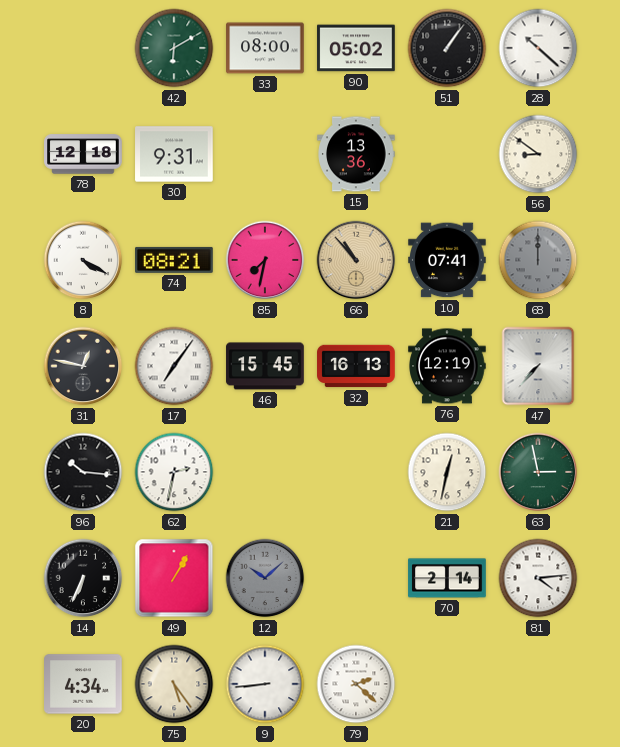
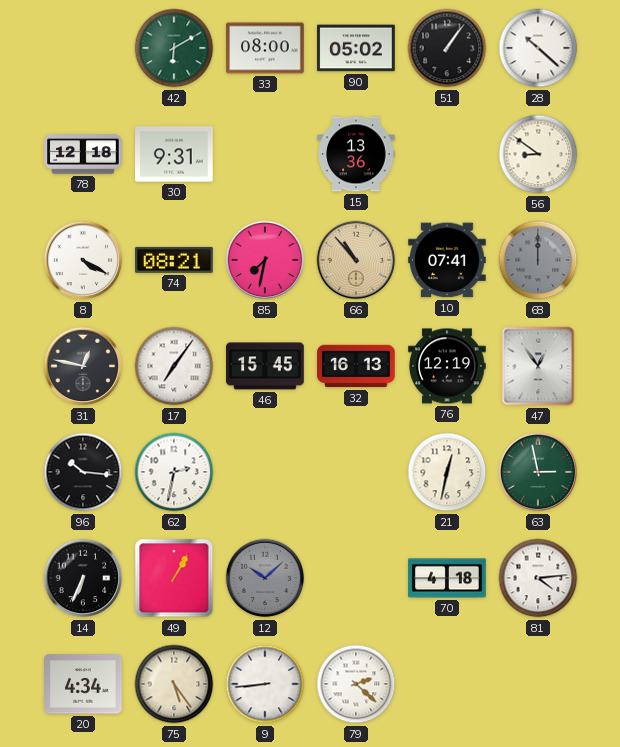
47: 7:37 -> 12:54 (538, 366)
70: 2:14 -> 4:18 (447, 578)
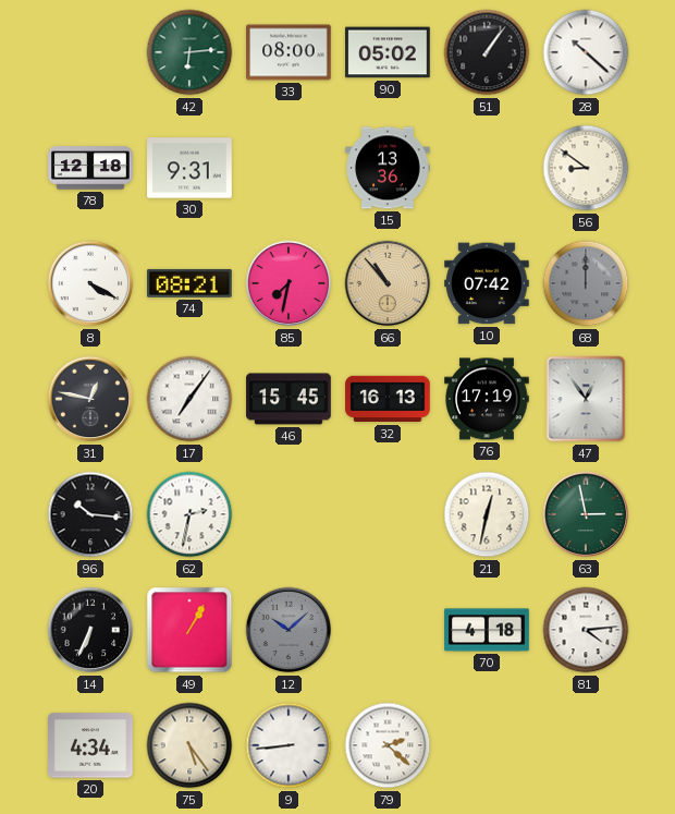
42: 6:10 -> 6:14 (189, 52)
10: 07:41 -> 07:42 (487, 283)
76: 12:19 -> 17:19 (487, 399)
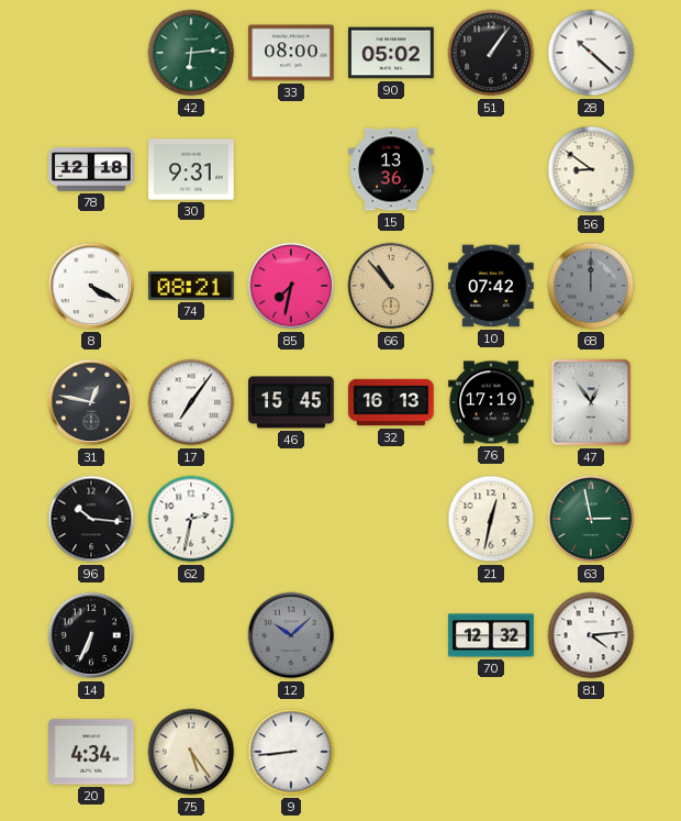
49: 1:05 -> none (189, 630)
70: 4:18 -> 12:32 (491, 635)
79: 2:22 -> none (388, 745)
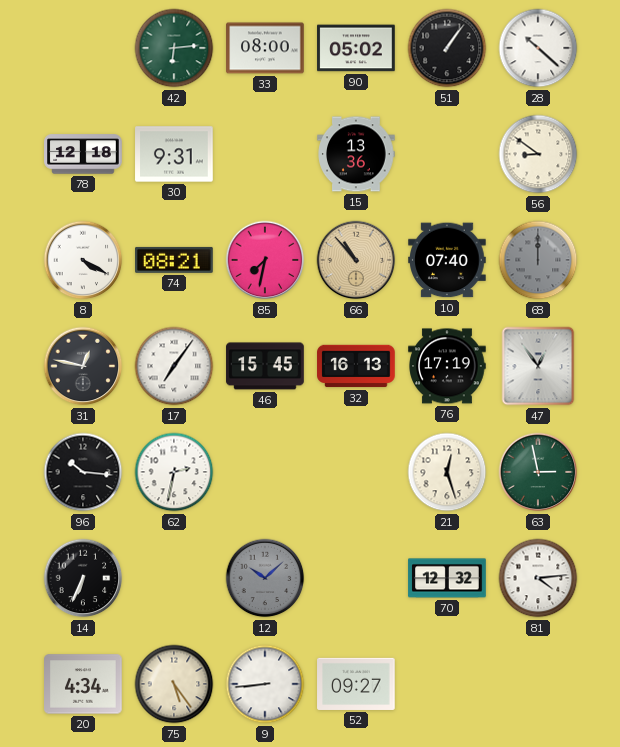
10: 07:42 -> 07:40 (447, 260)
21: 12:32 -> 12:27 (447, 472)
52: none -> 09:27 (356, 684)
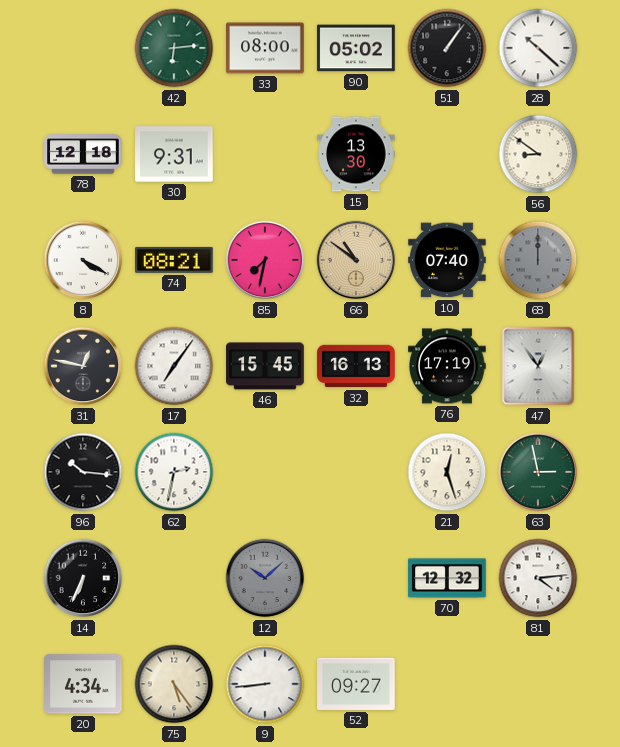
15: 13:36 -> 13:30 (356, 154)
66: 10:53 -> 10:51 (356, 260)
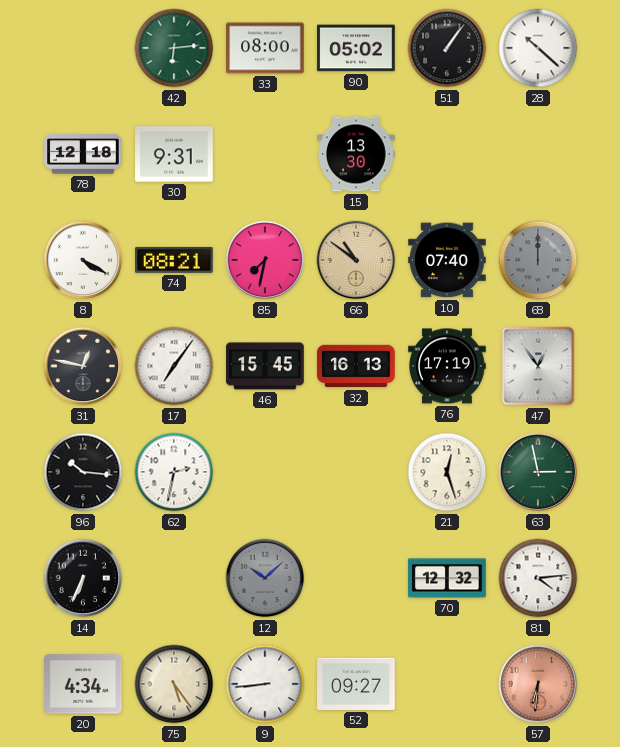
56: 8:51 -> none (538, 154)
57: none -> 6:31 (538, 684)
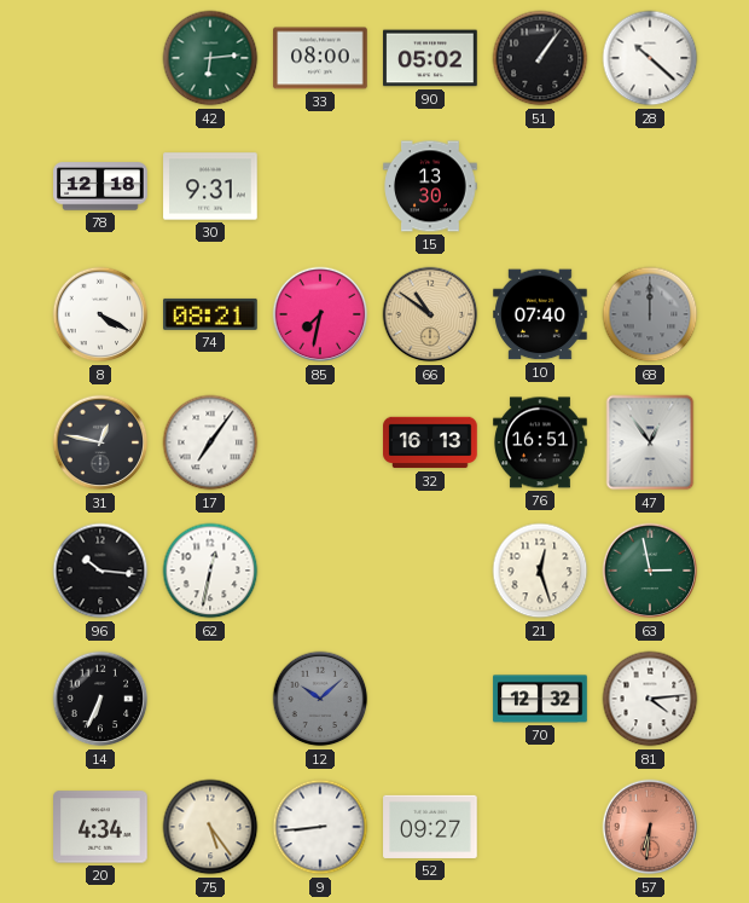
46: 15:45 -> none (265, 366)
76: 17:19 -> 16:51 (540, 442)
62: 2:32 -> 12:32 (210, 571)
